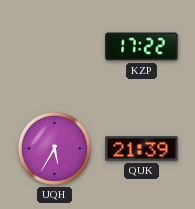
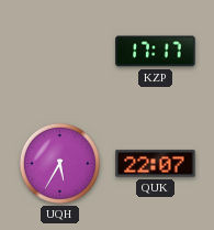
KZP: 17:22 -> 17:17 (156, 52)
QUK: 21:39 -> 22:07 (156, 164)
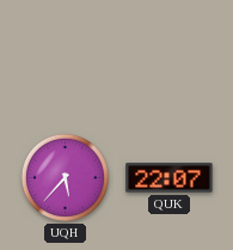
KZP: 17:17 -> none (156, 52)
UQH: 5:35 -> 5:37 (65, 177)
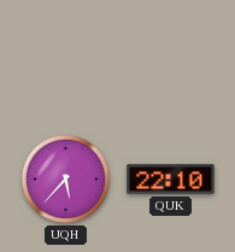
QUK: 22:07 -> 22:10 (171, 180)
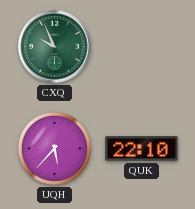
CXQ: none -> 9:56 (55, 47)
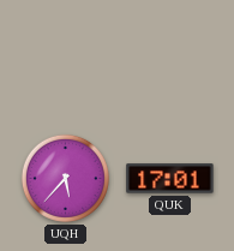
CXQ: 9:56 -> none (55, 47)
QUK: 22:10 -> 17:01 (170, 179)
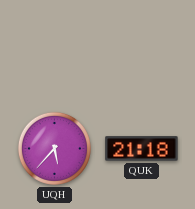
QUK: 17:01 -> 21:18 (142, 149)
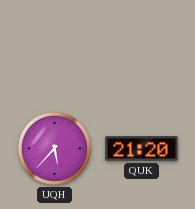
QUK: 21:18 -> 21:20 (142, 149)
